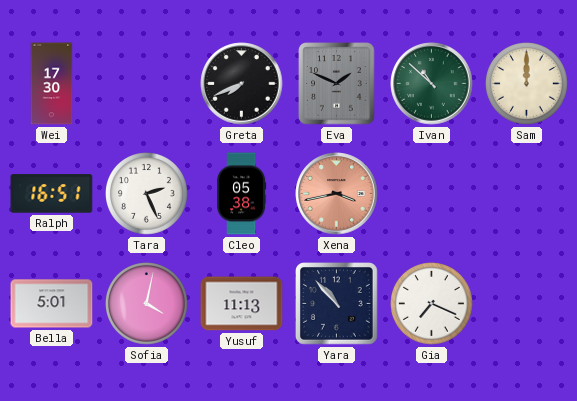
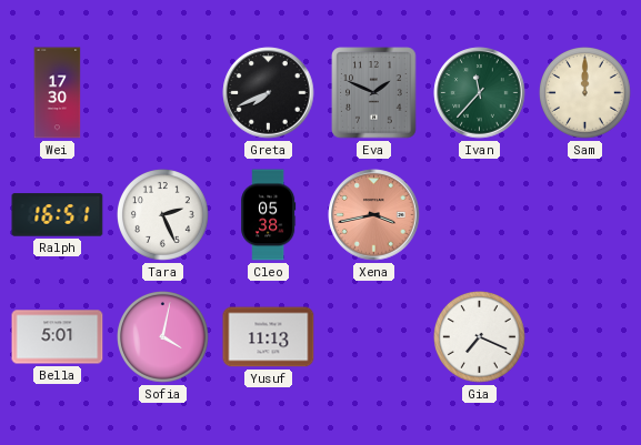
Ivan: 10:52 -> 11:37 (480, 93)
Yara: 10:53 -> none (337, 304)
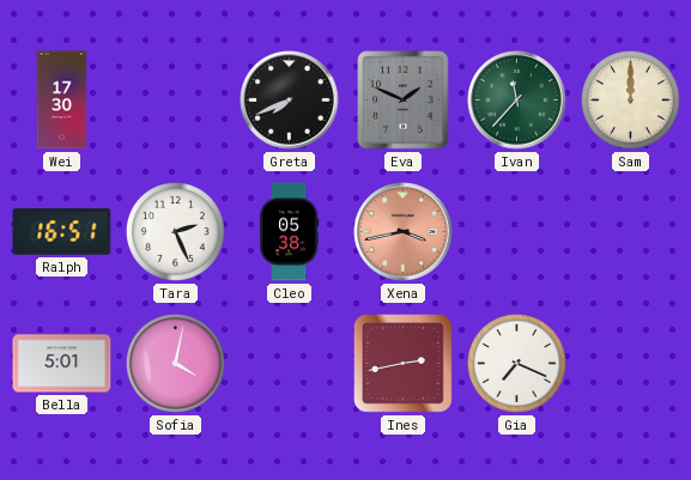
Yusuf: 11:13 -> none (269, 337)
Ines: none -> 2:43 (404, 364)
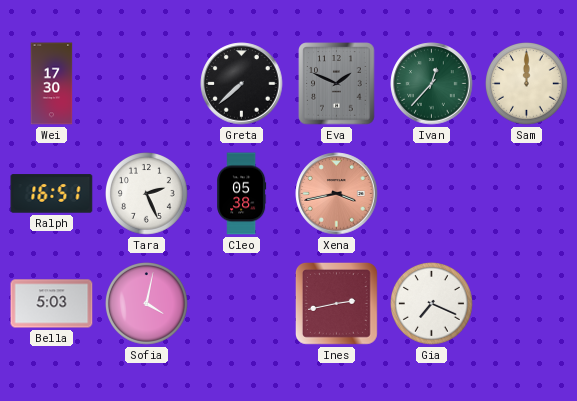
Greta: 7:41 -> 7:38 (242, 84)
Ivan: 11:37 -> 12:37 (432, 84)
Bella: 5:01 -> 5:03 (52, 304)
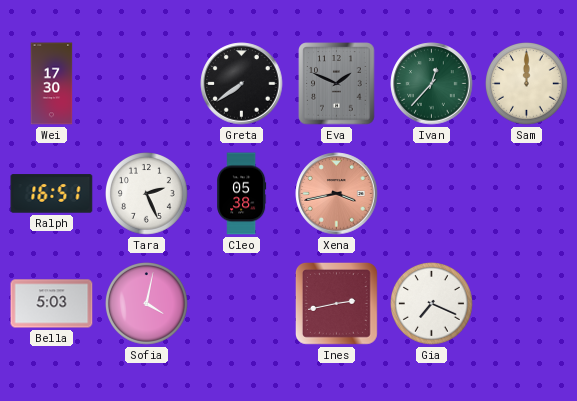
Greta: 7:38 -> 7:39 (242, 84)
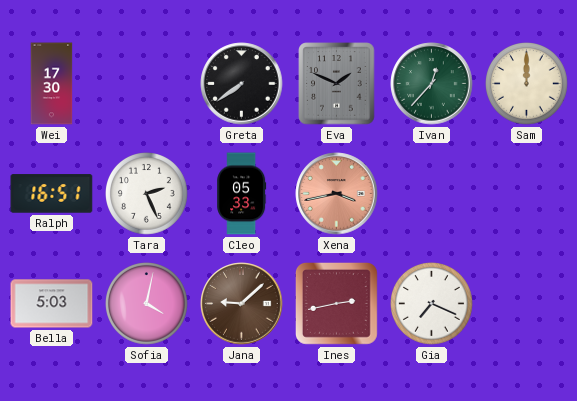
Cleo: 05:38 -> 05:33 (242, 194)
Jana: none -> 9:08 (242, 304)
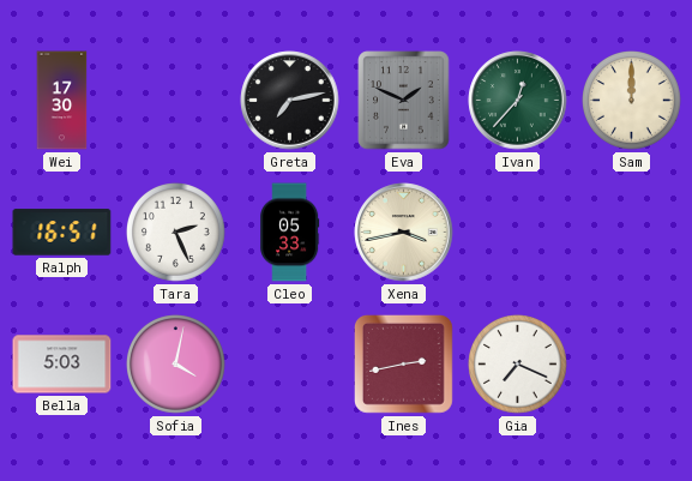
Greta: 7:39 -> 7:13 (290, 101)
Xena dial: salmon -> cream (404, 233)
Jana: 9:08 -> none (242, 304)
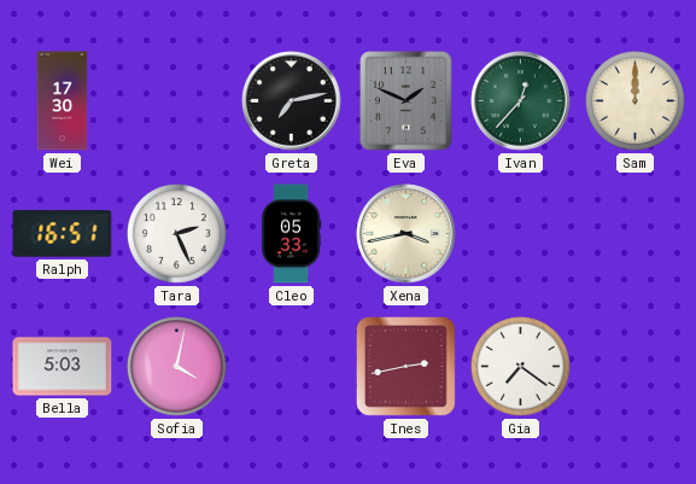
Gia: 7:19 -> 7:21 (521, 367)
